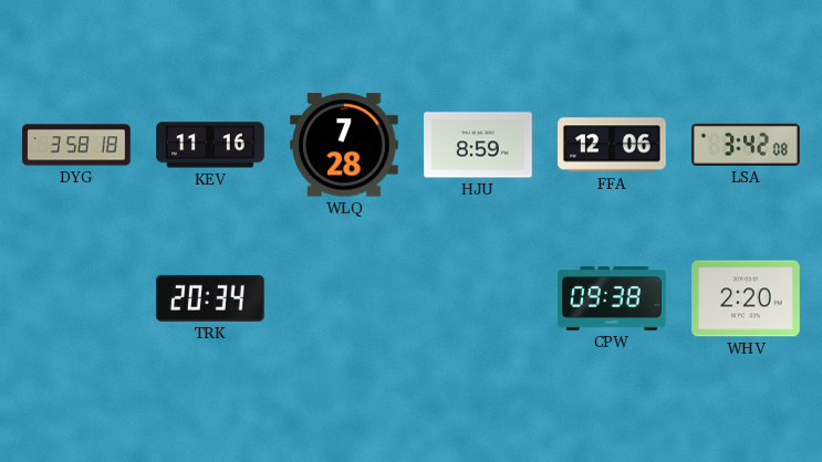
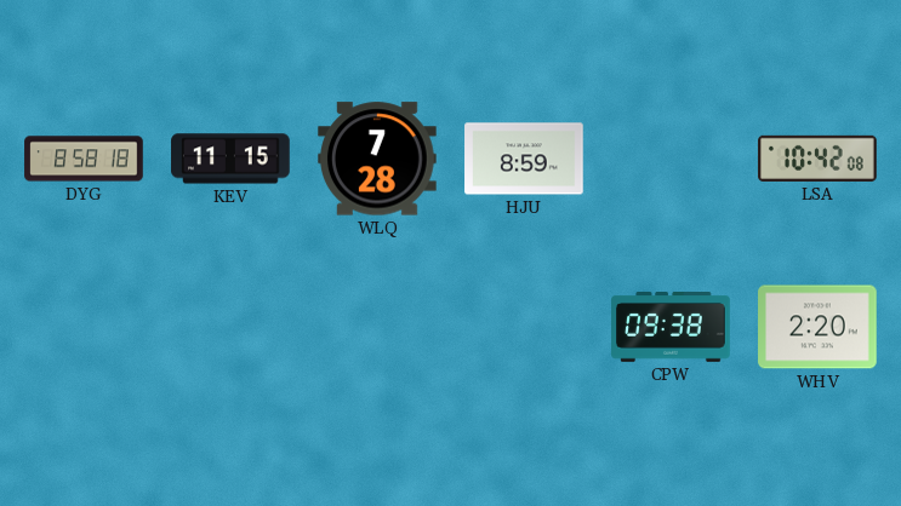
DYG: 3:58 -> 8:58 (84, 159)
KEV: 11:16 -> 11:15 (230, 159)
FFA: 12:06 -> none (612, 145)
LSA: 3:42 -> 10:42 (817, 159)
TRK: 20:34 -> none (210, 298)
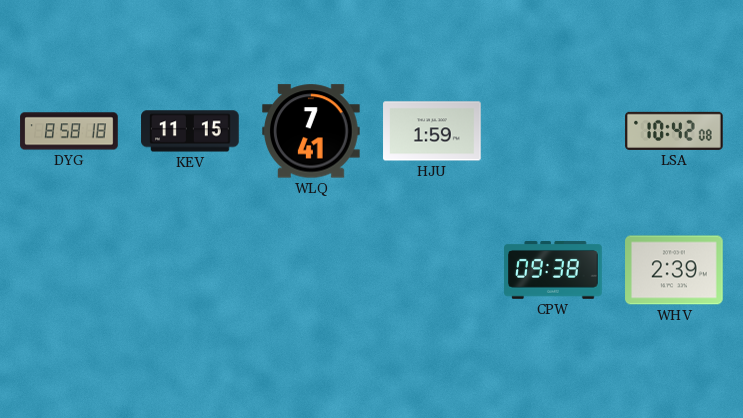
WLQ: 7:28 -> 7:41 (312, 131)
HJU: 8:59 -> 1:59 (432, 131)
WHV: 2:20 -> 2:39 (674, 270)
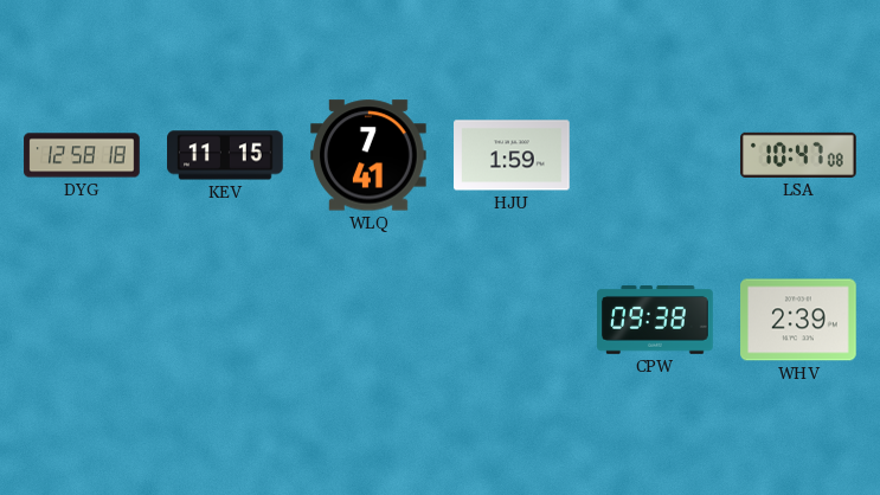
DYG: 8:58 -> 12:58 (82, 155)
LSA: 10:42 -> 10:47 (798, 155)
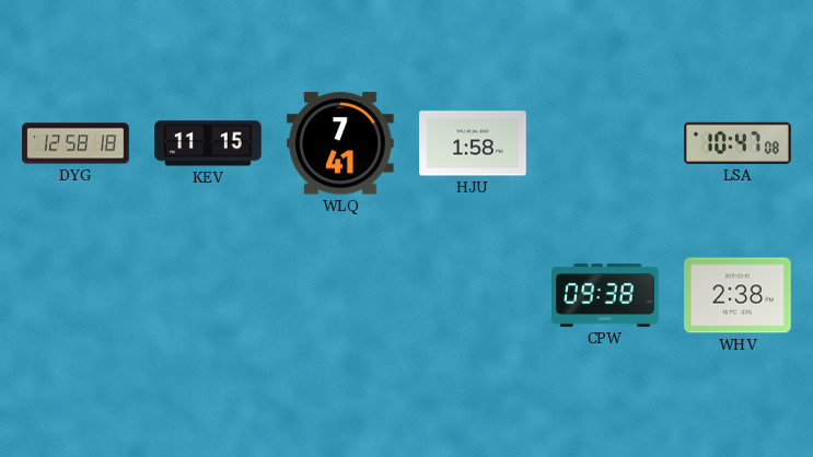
HJU: 1:59 -> 1:58 (473, 143)
WHV: 2:39 -> 2:38 (737, 295)
